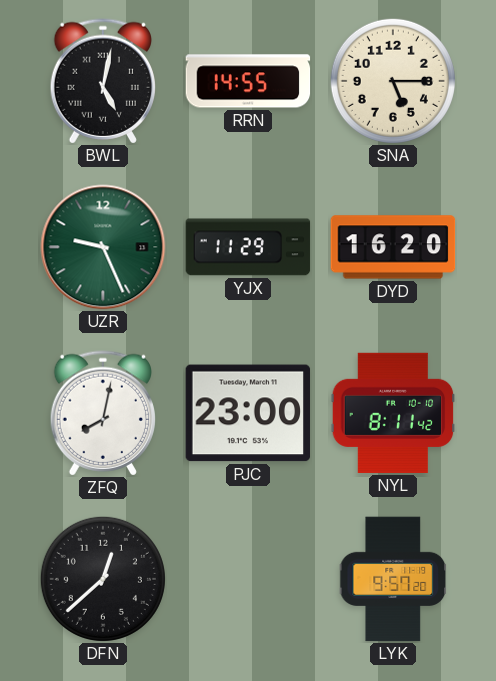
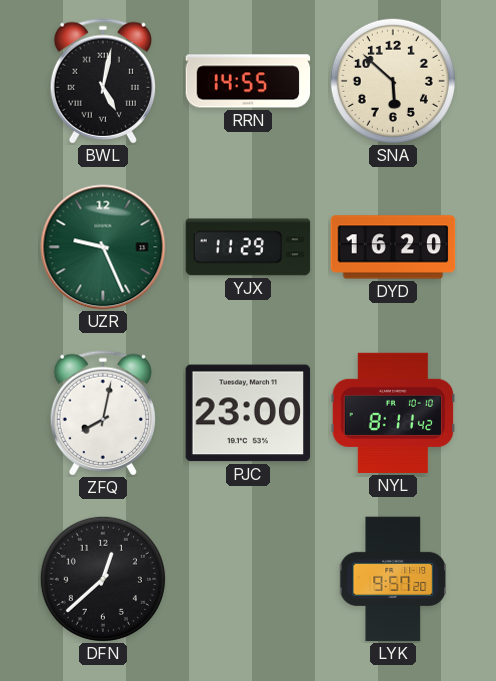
SNA: 5:15 -> 5:52 (393, 81)
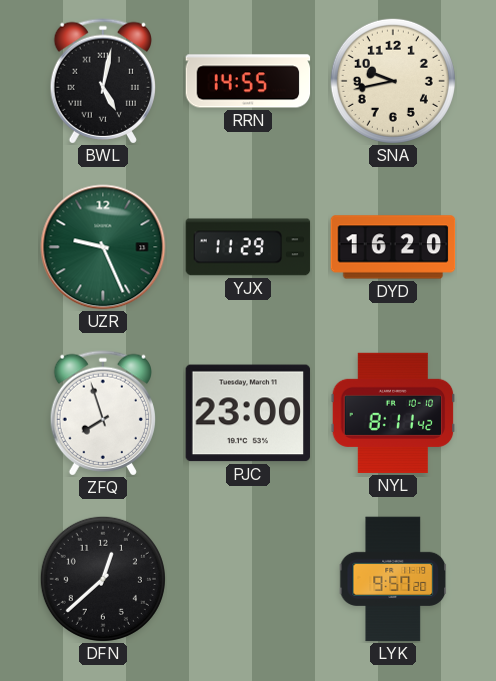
SNA: 5:52 -> 9:43 (393, 81)
ZFQ: 8:02 -> 7:57 (102, 413)
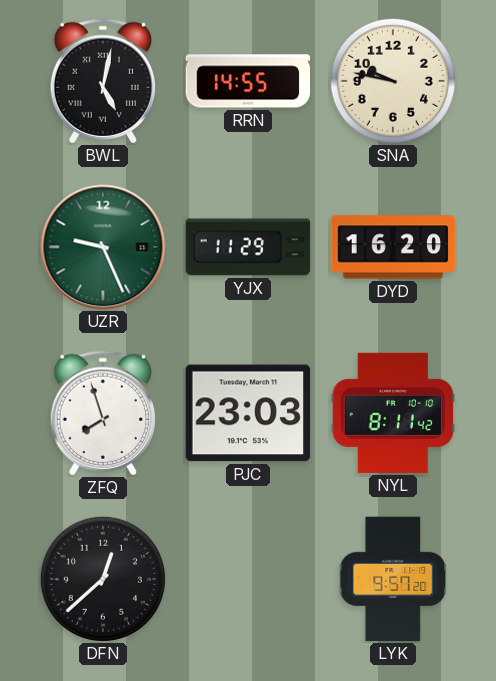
SNA: 9:43 -> 9:47 (393, 81)
PJC: 23:00 -> 23:03 (248, 413)
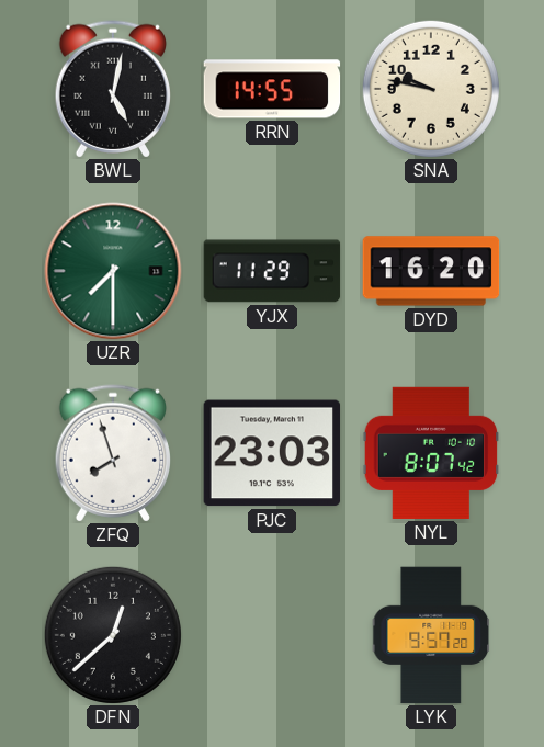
UZR: 9:26 -> 7:30 (113, 271)
NYL: 8:11 -> 8:07 (431, 453)
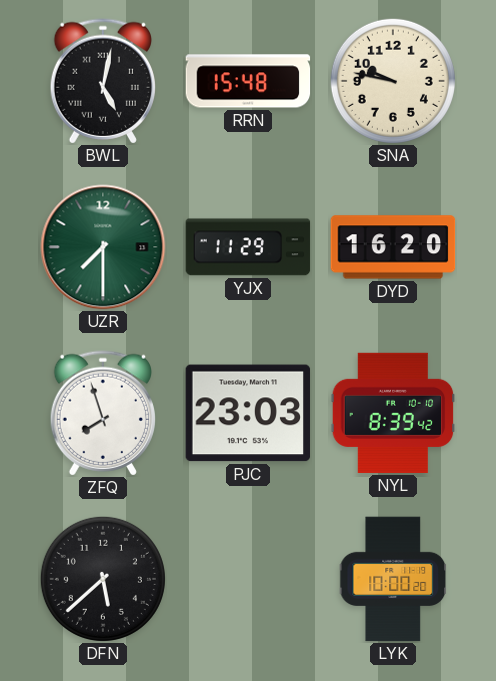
RRN: 14:55 -> 15:48 (248, 81)
NYL: 8:07 -> 8:39 (393, 413)
DFN: 12:38 -> 5:38 (103, 579)
LYK: 9:57 -> 10:00 (393, 579)
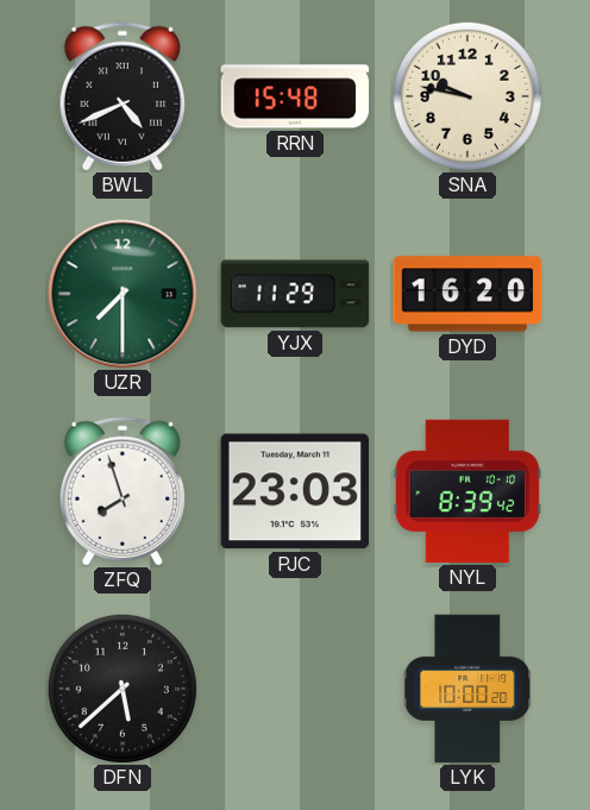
BWL: 5:02 -> 4:41 (121, 96)
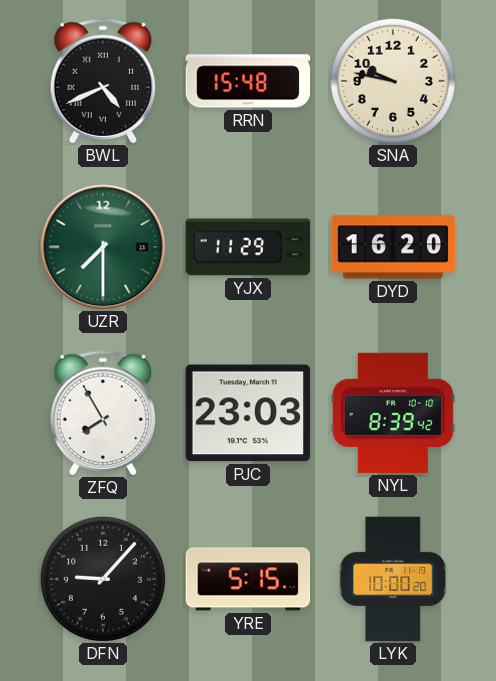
ZFQ: 7:57 -> 7:55 (102, 413)
DFN: 5:38 -> 9:07 (103, 579)
YRE: none -> 5:15 (248, 579)
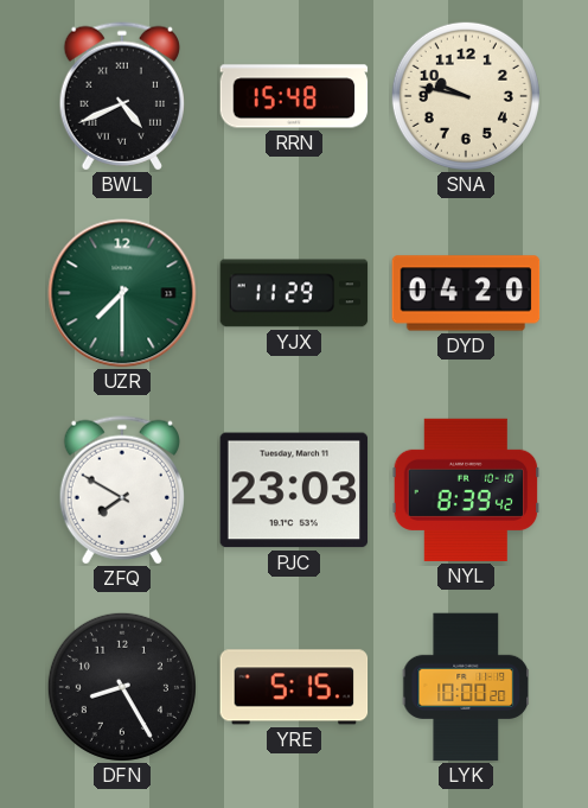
DYD: 16:20 -> 04:20 (466, 293)
ZFQ: 7:55 -> 7:50 (121, 490)
DFN: 9:07 -> 8:25 (122, 687)
